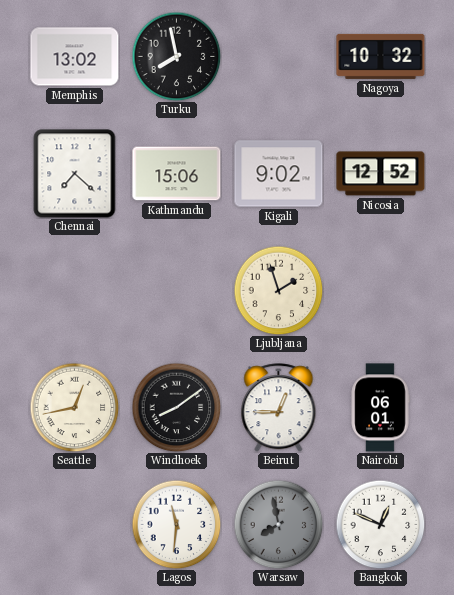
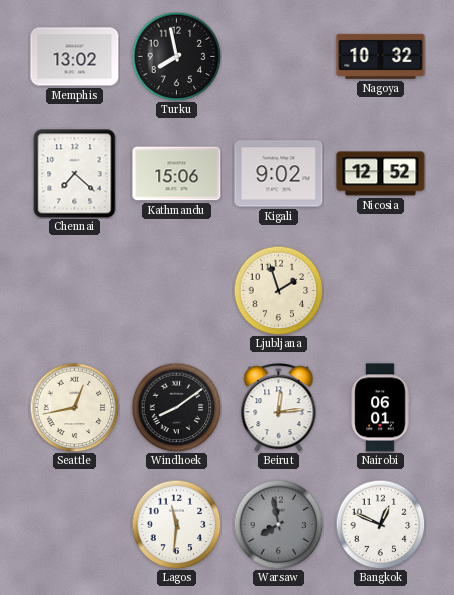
Beirut: 12:45 -> 12:14 (279, 408)
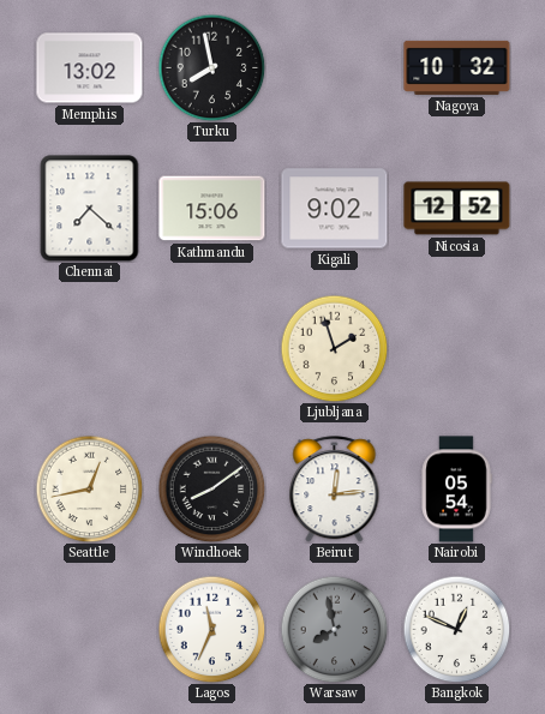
Nairobi: 06:01 -> 05:54 (456, 490)
Lagos: 11:31 -> 11:34 (211, 629)
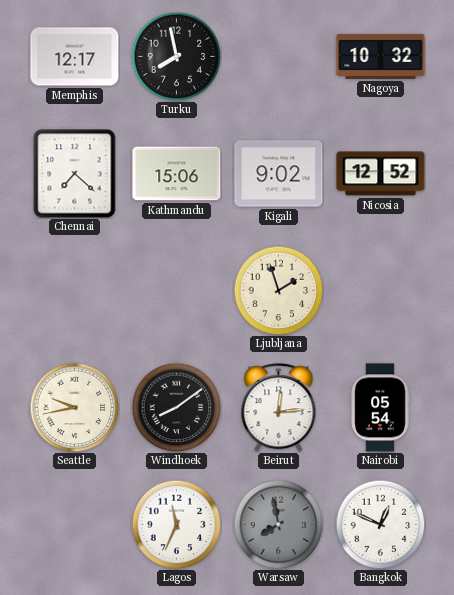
Memphis: 13:02 -> 12:17 (75, 57)
Seattle: 12:43 -> 9:43 (74, 407)
